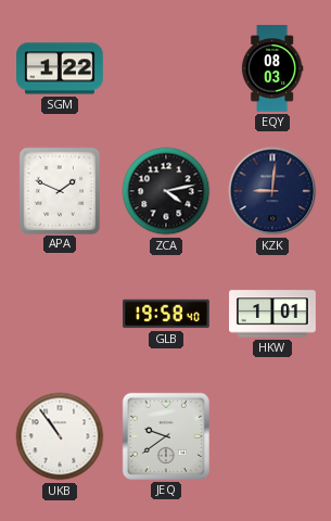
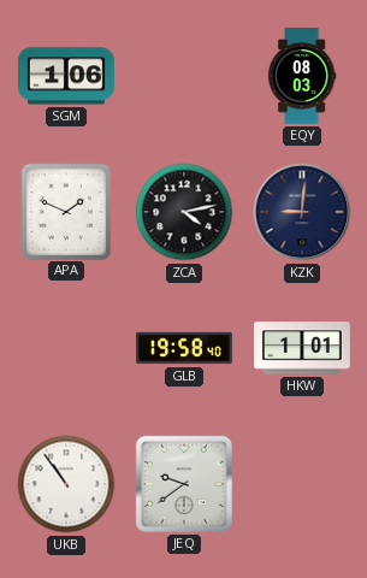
SGM: 1:22 -> 1:06 (67, 76)
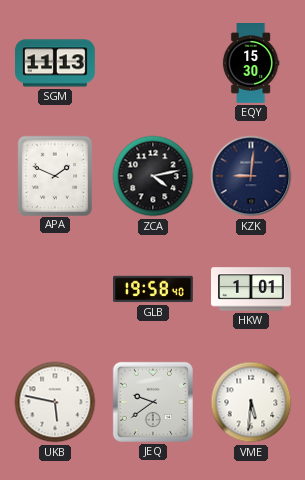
SGM: 1:06 -> 11:13 (56, 63)
EQY: 08:03 -> 15:30 (251, 63)
UKB: 10:54 -> 5:47 (55, 402)
VME: none -> 5:31 (251, 402)
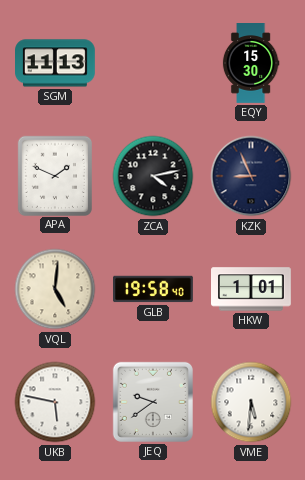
KZK: 9:01 -> 8:56 (251, 176)
VQL: none -> 5:01 (55, 289)
